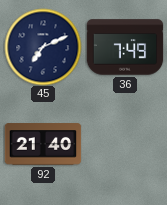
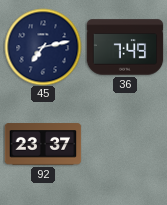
45: 7:11 -> 7:13 (43, 47)
92: 21:40 -> 23:37 (43, 144)
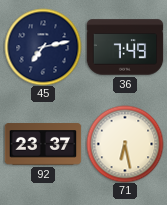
71: none -> 6:28 (125, 144)
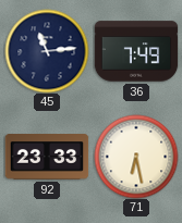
45: 7:13 -> 11:14 (47, 51)
92: 23:37 -> 23:33 (47, 157)
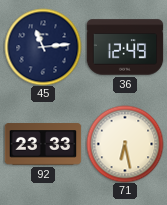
36: 7:49 -> 12:49 (125, 47)
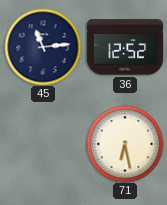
36: 12:49 -> 12:52 (125, 47)
92: 23:33 -> none (43, 144)
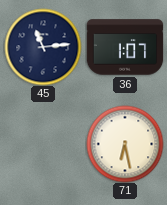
36: 12:52 -> 1:07 (125, 47)
